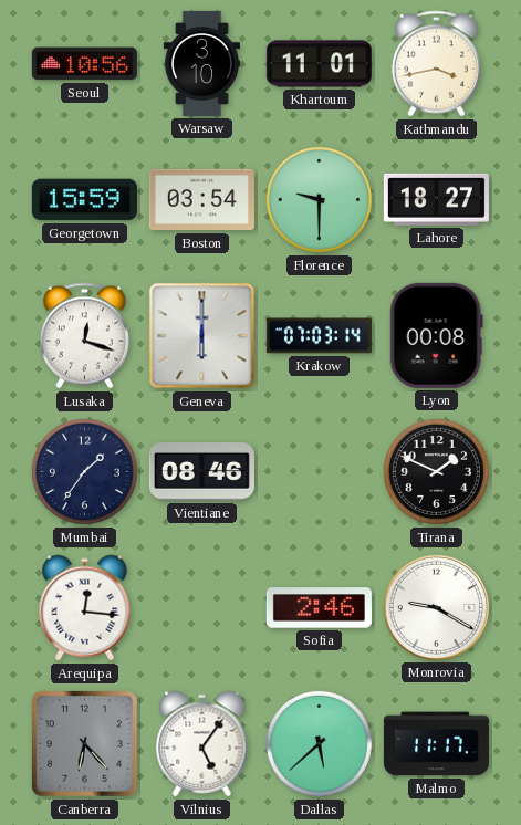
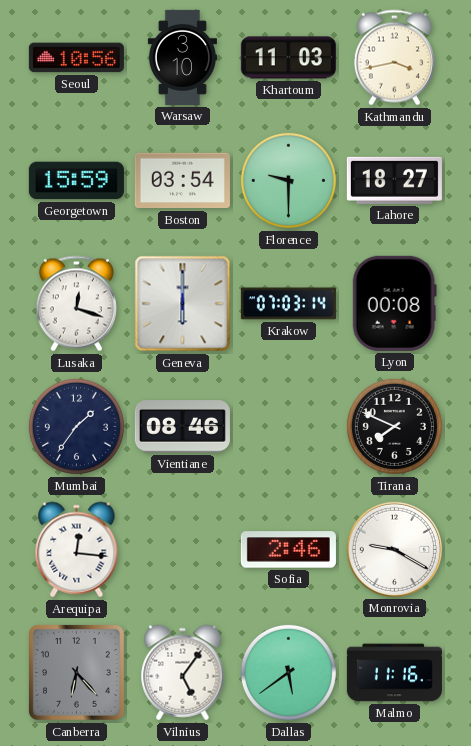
Khartoum: 11:01 -> 11:03 (288, 58)
Tirana: 1:49 -> 7:49 (394, 426)
Dallas: 5:38 -> 5:39 (288, 672)
Malmo: 11:17 -> 11:16 (394, 673)
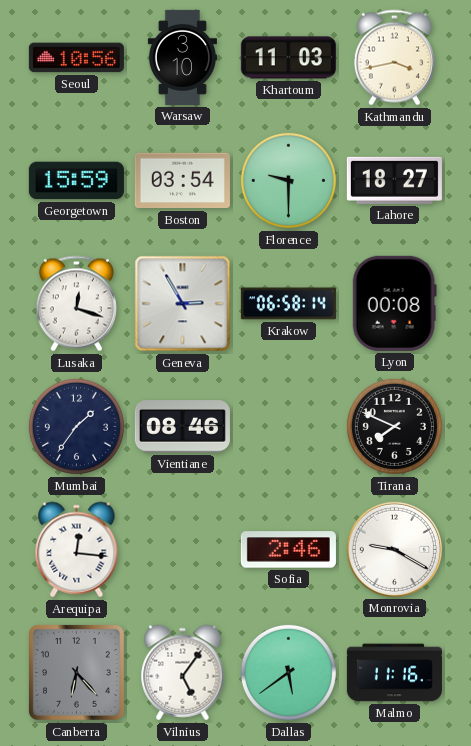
Geneva: 6:00 -> 2:55 (183, 304)
Krakow: 07:03 -> 06:58 (288, 304)
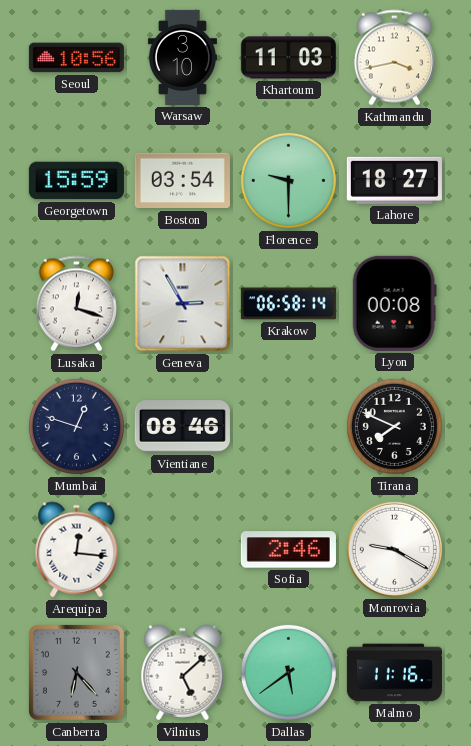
Mumbai: 1:36 -> 12:48 (76, 426)
Vilnius: 5:06 -> 5:08 (183, 673)
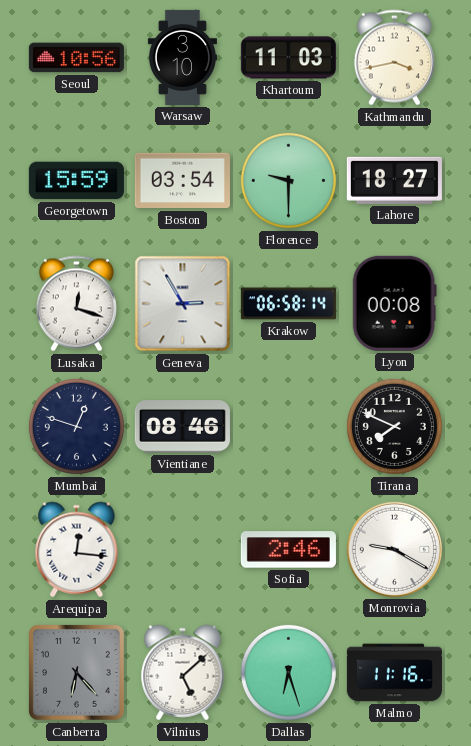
Dallas: 5:39 -> 6:27 (288, 672)
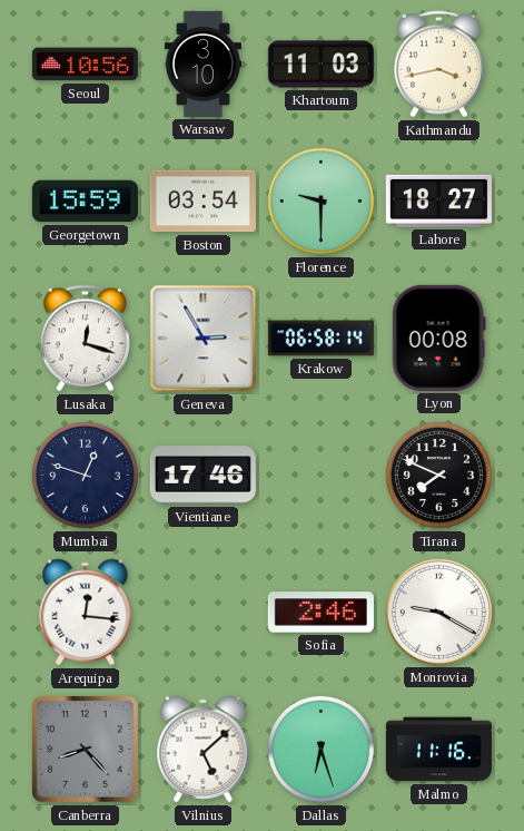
Vientiane: 08:46 -> 17:46 (202, 476)
Canberra: 6:23 -> 8:23 (85, 749)
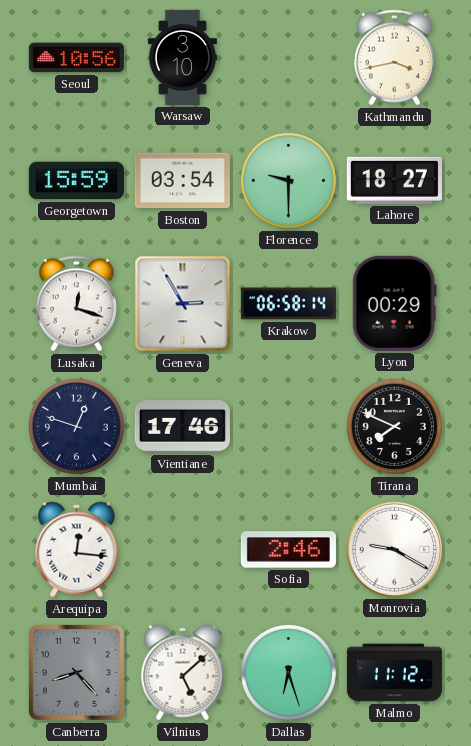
Khartoum: 11:03 -> none (320, 65)
Lyon: 00:08 -> 00:29 (394, 303)
Malmo: 11:16 -> 11:12 (394, 673)
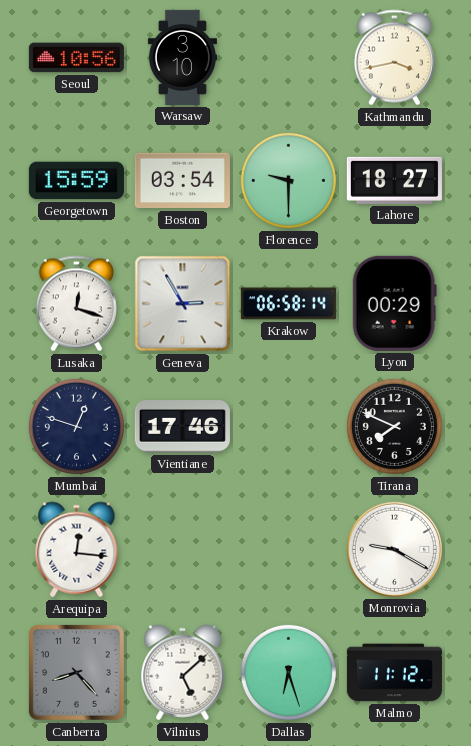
Sofia: 2:46 -> none (288, 550)
